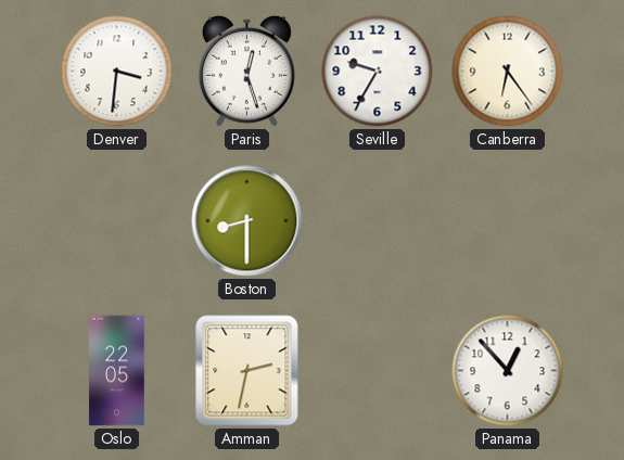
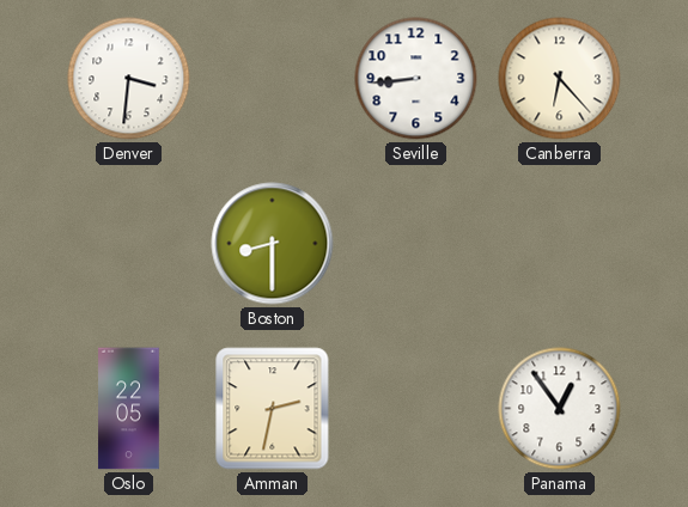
Paris: 12:27 -> none (246, 71)
Seville: 9:35 -> 8:44 (416, 79)
Canberra: 6:24 -> 6:23 (560, 79)
Panama: 12:53 -> 12:54 (560, 409)
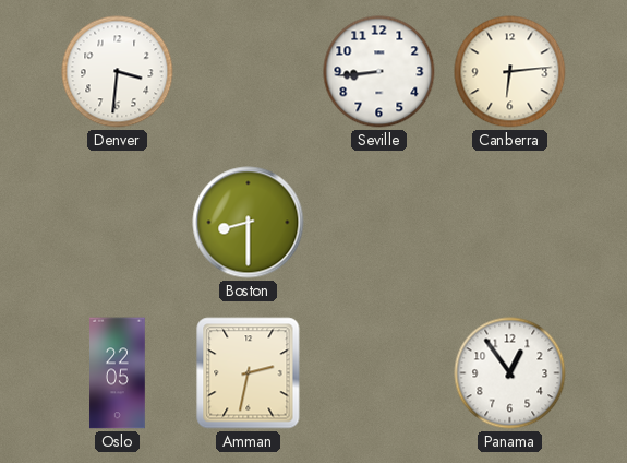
Canberra: 6:23 -> 6:14 (510, 72)
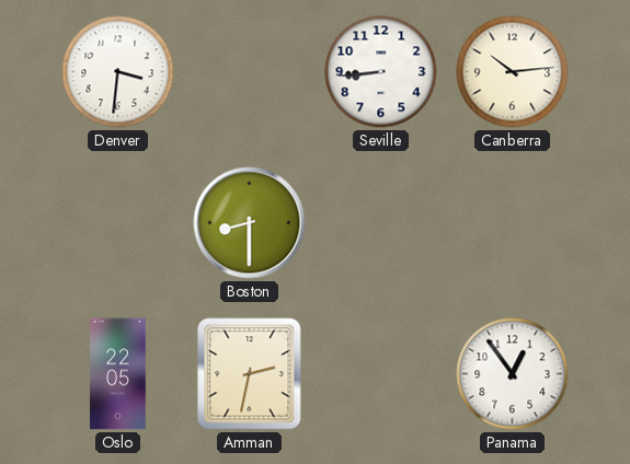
Canberra: 6:14 -> 10:14 (513, 72)
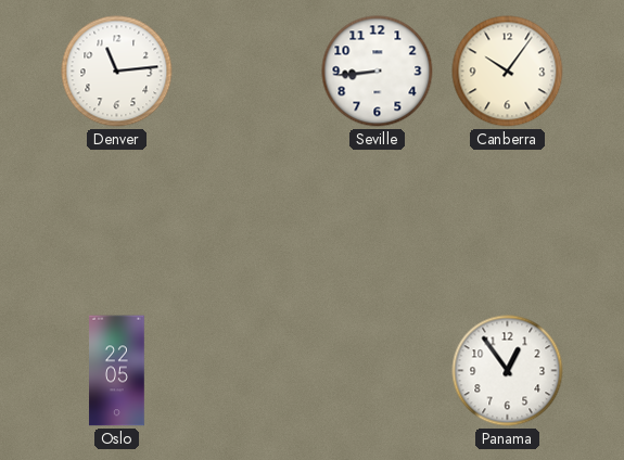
Denver: 3:31 -> 11:14 (117, 72)
Canberra: 10:14 -> 10:06 (508, 72)
Boston: 8:30 -> none (250, 223)
Amman: 2:32 -> none (250, 374)
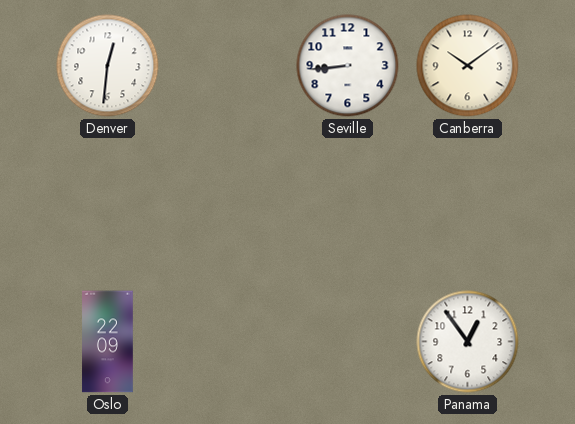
Denver: 11:14 -> 12:31 (108, 66)
Canberra: 10:06 -> 10:09 (468, 66)
Oslo: 22:05 -> 22:09 (108, 342)
